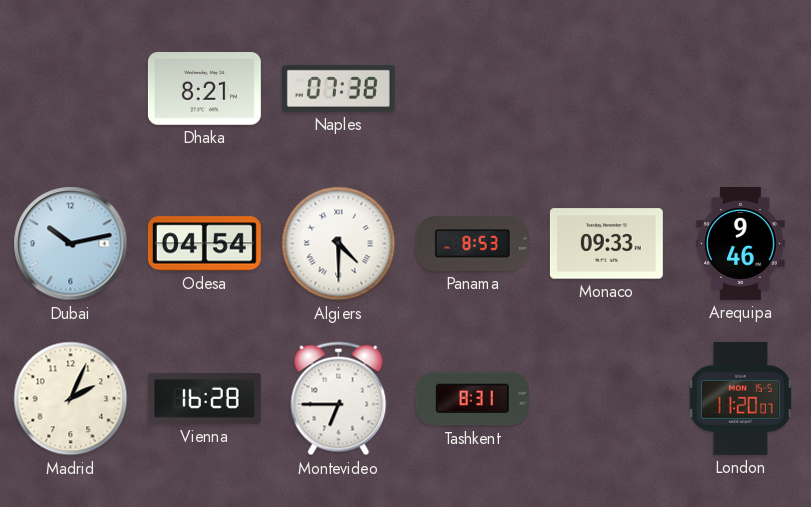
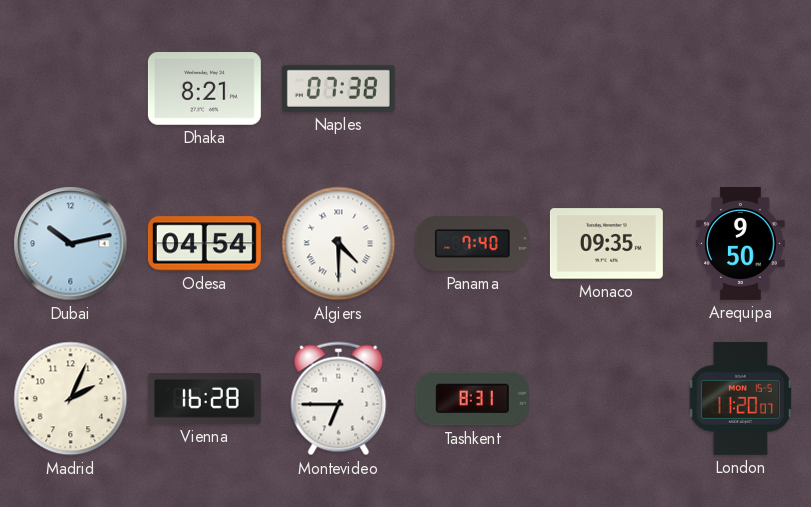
Panama: 8:53 -> 7:40 (472, 244)
Monaco: 09:33 -> 09:35 (606, 244)
Arequipa: 9:46 -> 9:50 (741, 243)
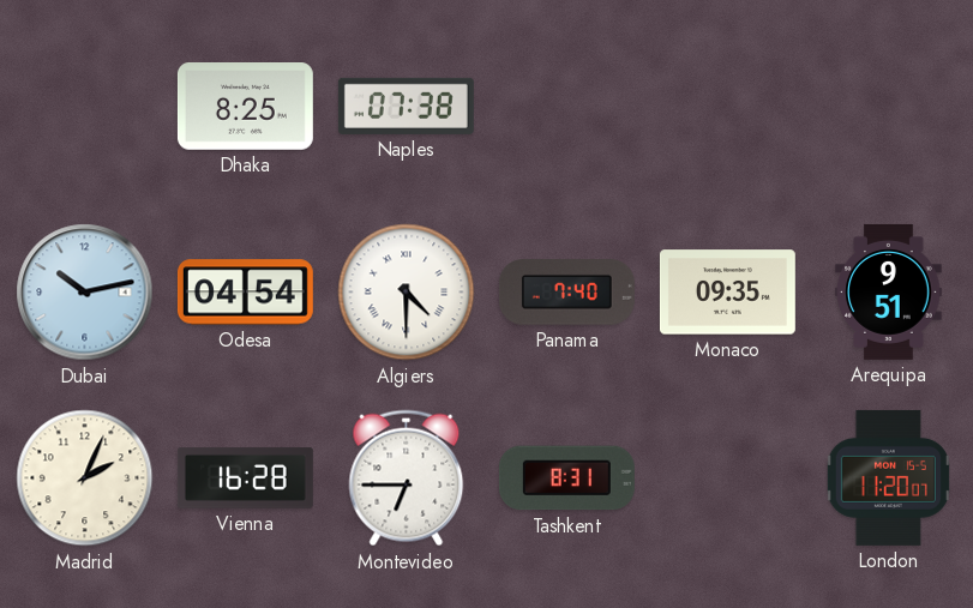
Dhaka: 8:21 -> 8:25 (245, 107)
Arequipa: 9:50 -> 9:51 (889, 291)
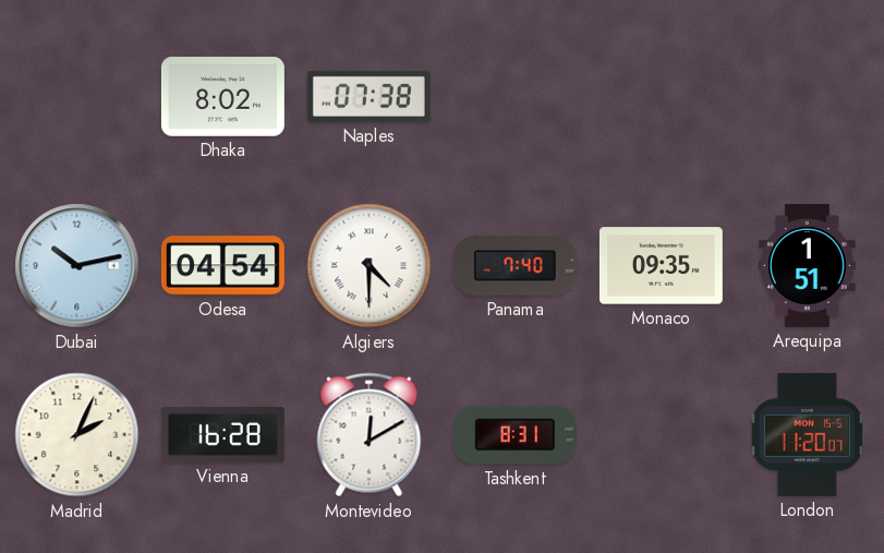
Dhaka: 8:25 -> 8:02 (222, 97)
Arequipa: 9:51 -> 1:51 (808, 265)
Montevideo: 6:45 -> 12:10 (370, 435)
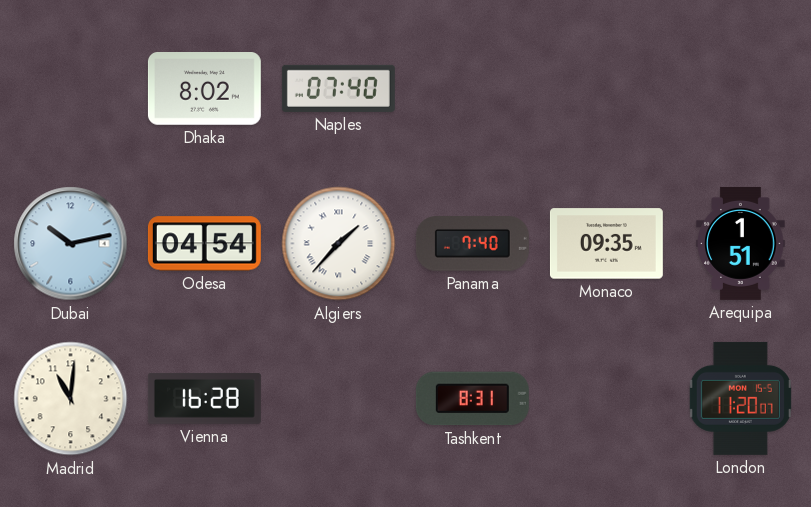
Naples: 07:38 -> 07:40 (338, 88)
Algiers: 4:30 -> 1:37 (339, 244)
Madrid: 2:04 -> 11:01 (71, 399)
Montevideo: 12:10 -> none (370, 435)
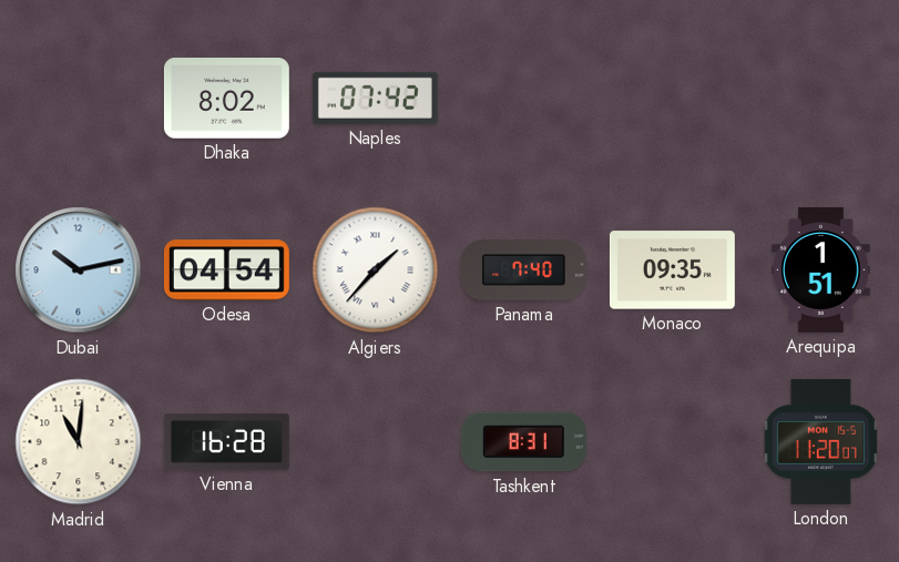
Naples: 07:40 -> 07:42 (375, 98)
